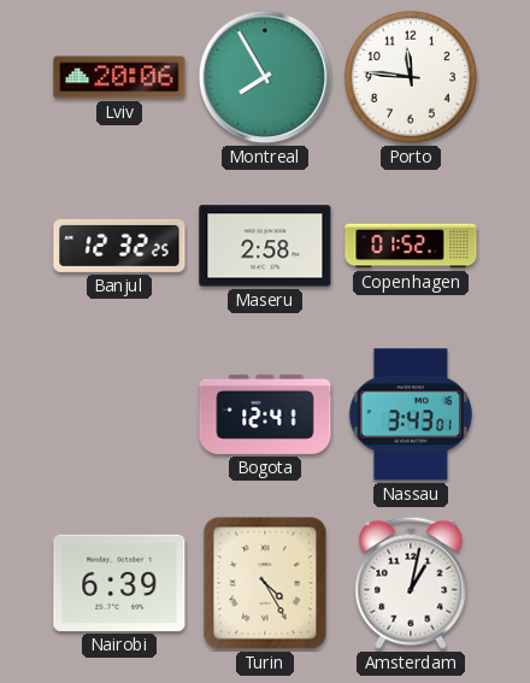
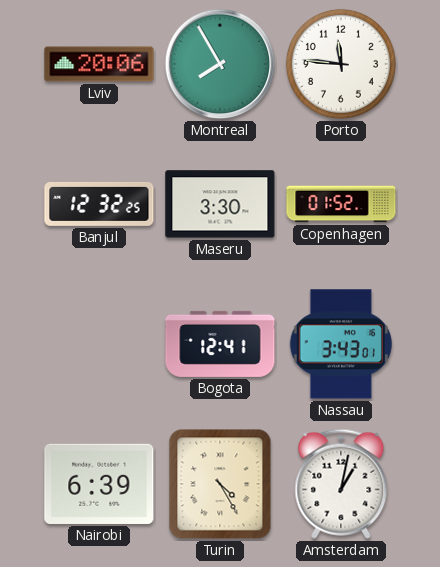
Maseru: 2:58 -> 3:30 (220, 204)
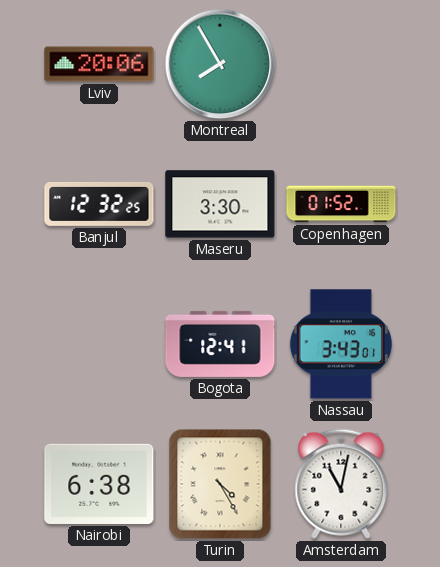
Porto: 11:46 -> none (341, 64)
Nairobi: 6:39 -> 6:38 (99, 484)
Amsterdam: 1:02 -> 11:02 (341, 484)
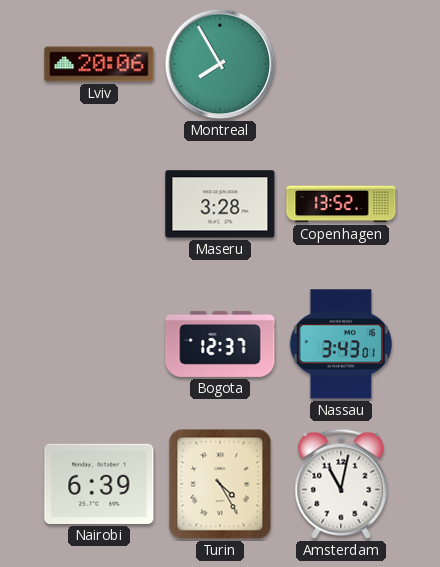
Banjul: 12:32 -> none (99, 204)
Maseru: 3:30 -> 3:28 (220, 204)
Copenhagen: 01:52 -> 13:52 (341, 204)
Bogota: 12:41 -> 12:37 (220, 344)
Nairobi: 6:38 -> 6:39 (99, 484)
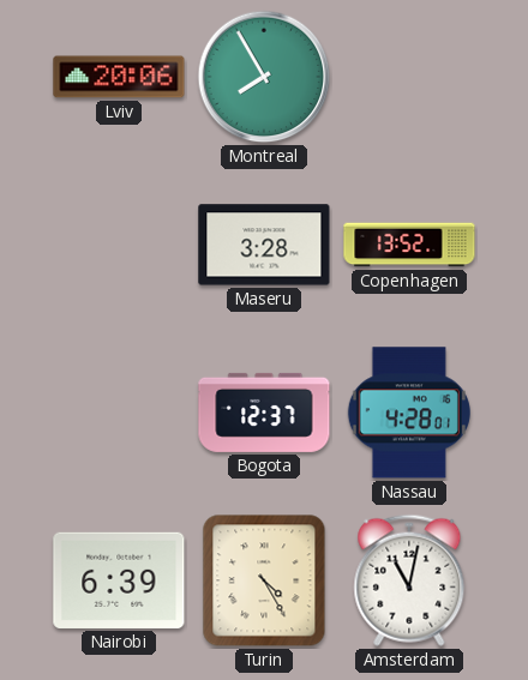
Nassau: 3:43 -> 4:28 (409, 413)
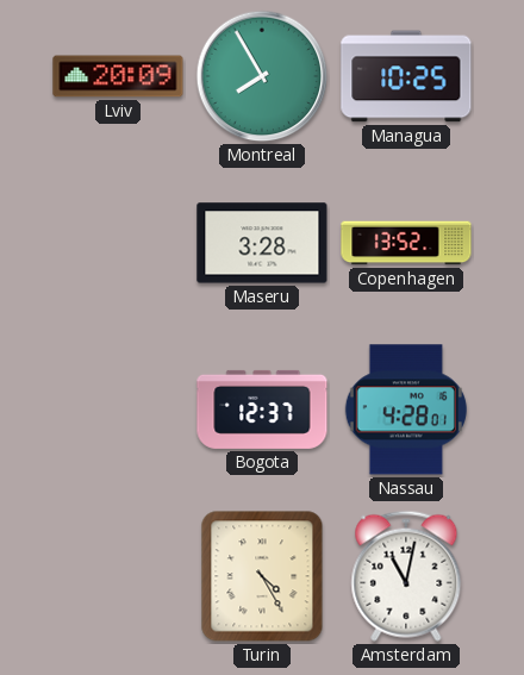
Lviv: 20:06 -> 20:09 (118, 76)
Managua: none -> 10:25 (406, 76)
Nairobi: 6:39 -> none (119, 580)
